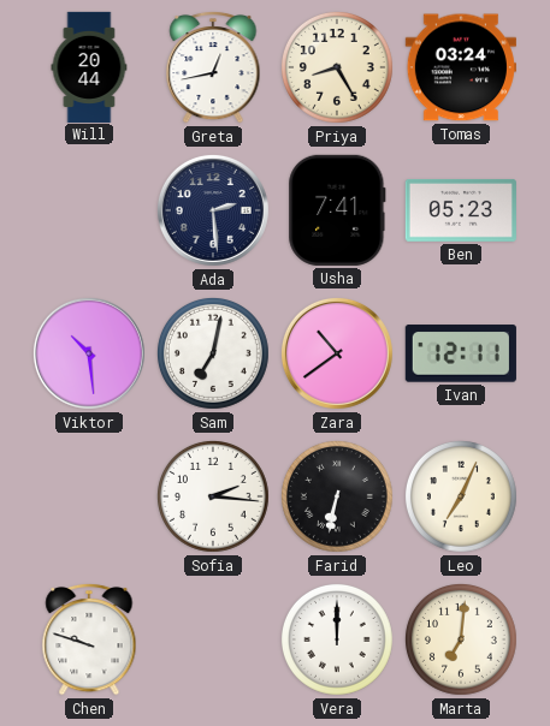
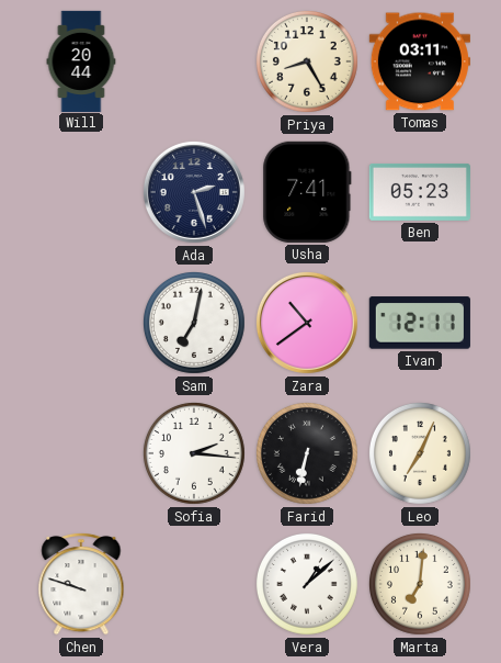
Greta: 12:43 -> none (213, 67)
Tomas: 03:24 -> 03:11 (420, 61)
Ada: 2:29 -> 2:27 (194, 192)
Viktor: 10:29 -> none (89, 353)
Vera: 12:00 -> 1:08 (307, 584)
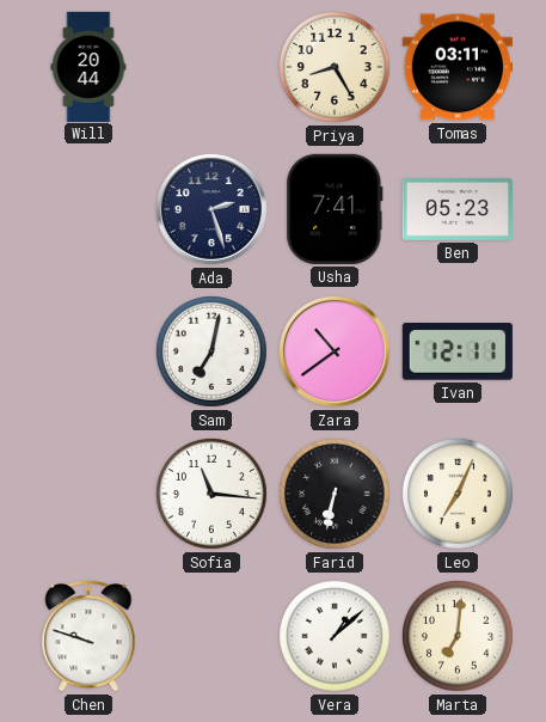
Sofia: 2:16 -> 11:16 (211, 494)
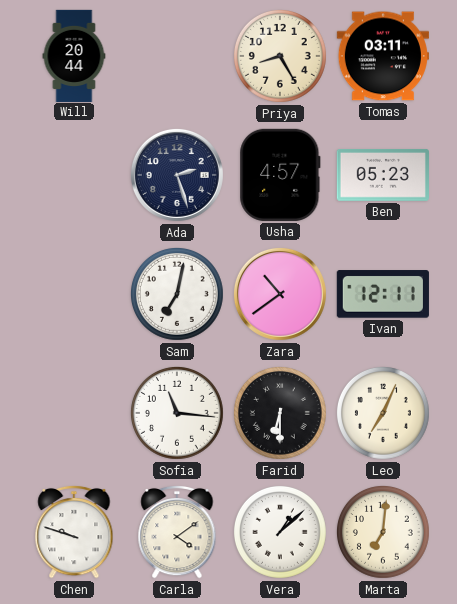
Usha: 7:41 -> 4:57 (280, 175)
Farid: 6:32 -> 6:30 (280, 413)
Carla: none -> 4:09 (177, 532)
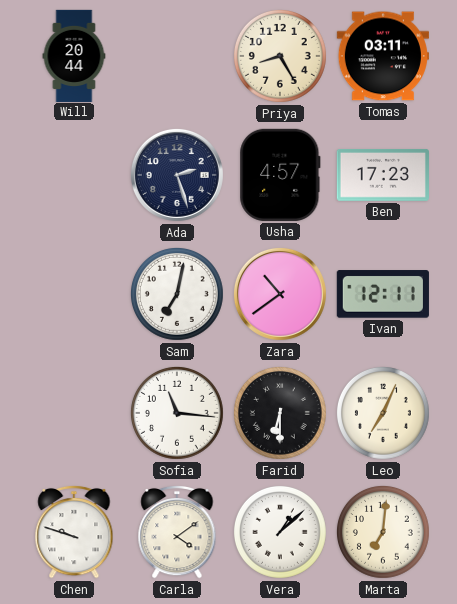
Ben: 05:23 -> 17:23 (383, 176)
